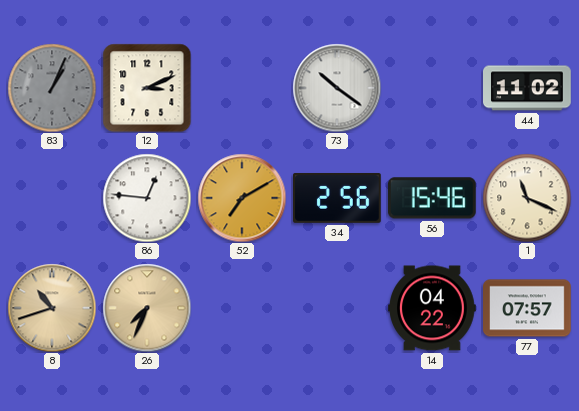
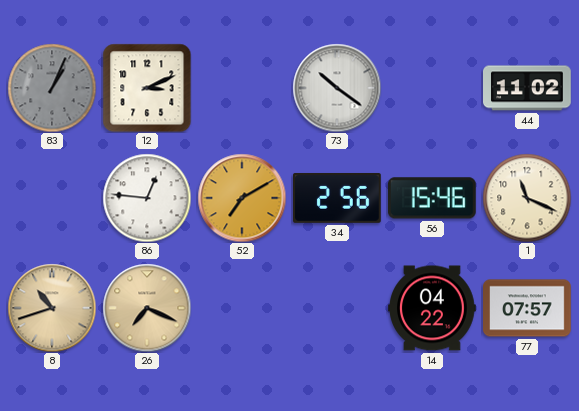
26: 7:34 -> 7:19 (147, 308)
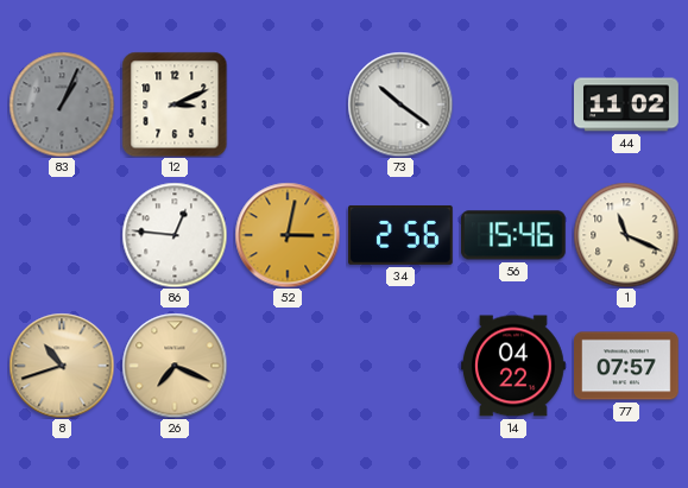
52: 7:10 -> 3:02 (288, 235)
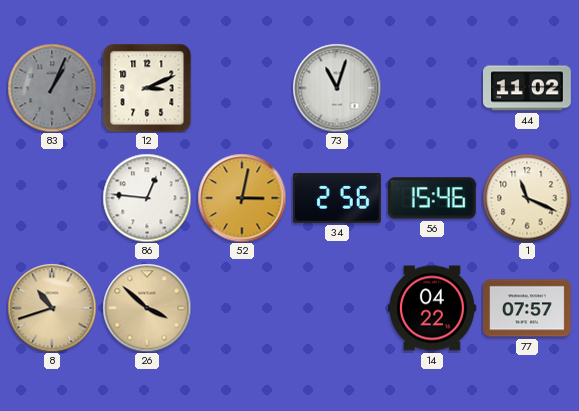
73: 10:21 -> 11:03 (337, 88)
26: 7:19 -> 3:52 (147, 308)
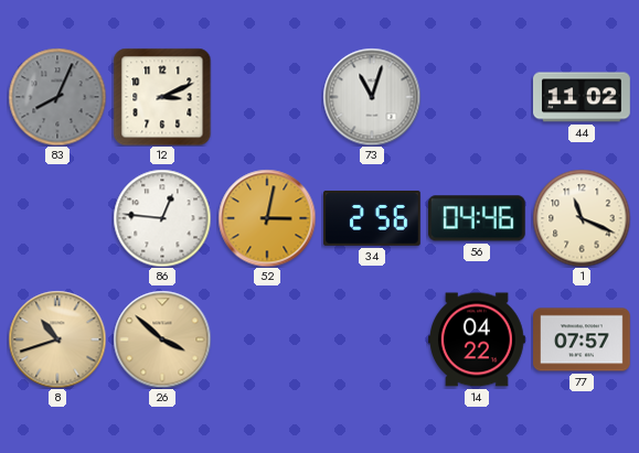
83: 1:04 -> 8:04 (57, 97)
56: 15:46 -> 04:46 (477, 218)
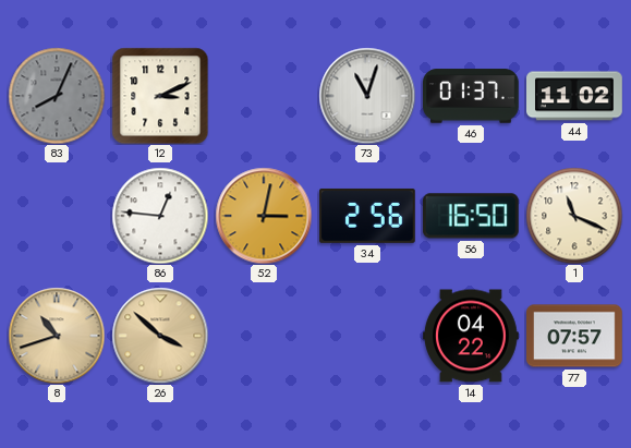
46: none -> 01:37 (472, 96)
56: 04:46 -> 16:50 (471, 216)
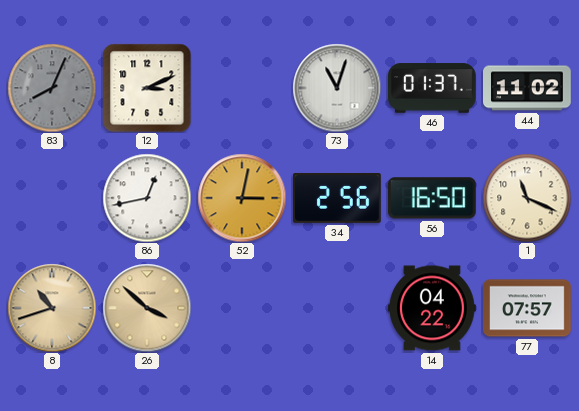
86: 12:46 -> 12:43 (147, 198)
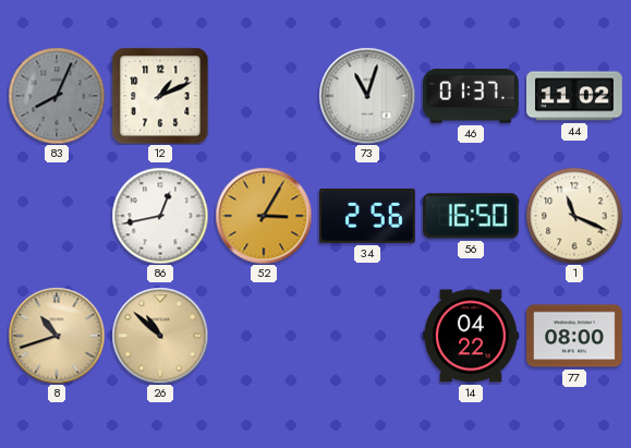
12: 3:11 -> 1:11 (160, 96)
52: 3:02 -> 3:05 (264, 216)
26: 3:52 -> 10:52 (160, 336)
77: 07:57 -> 08:00 (575, 336)
